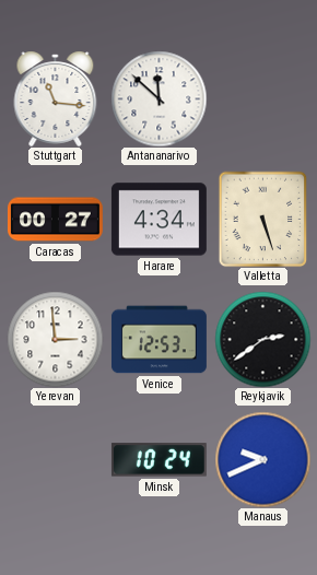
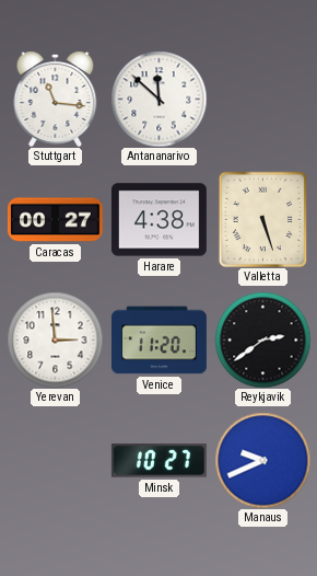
Harare: 4:34 -> 4:38 (158, 220)
Venice: 12:53 -> 11:20 (158, 341)
Minsk: 10:24 -> 10:27 (158, 461)
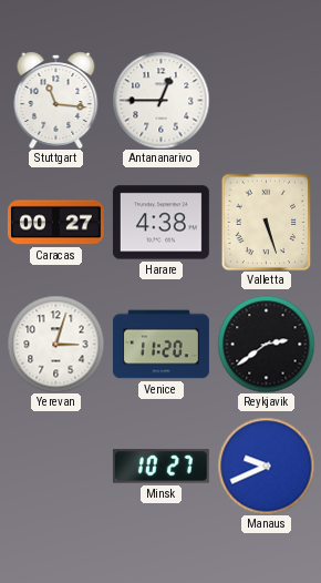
Antananarivo: 11:52 -> 12:45 (161, 100)
Yerevan: 2:59 -> 3:03 (55, 344)
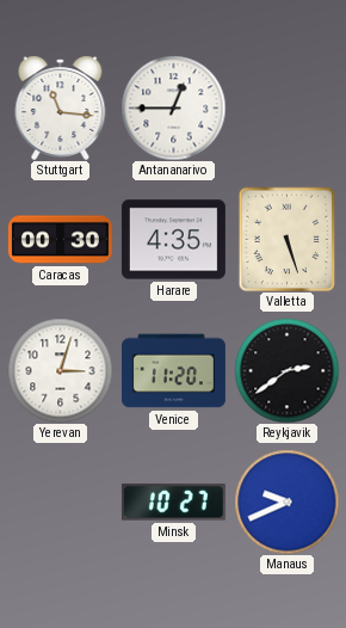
Caracas: 00:27 -> 00:30 (60, 240)
Harare: 4:38 -> 4:35 (173, 240)
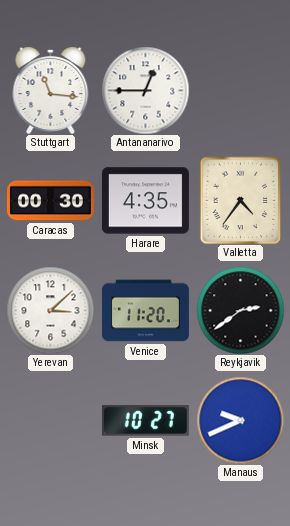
Valletta: 5:27 -> 4:36 (241, 200)
Yerevan: 3:03 -> 3:08 (50, 310)
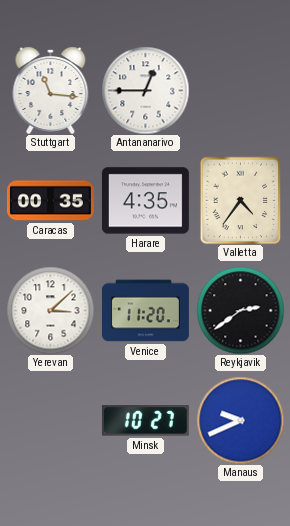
Caracas: 00:30 -> 00:35 (50, 201)
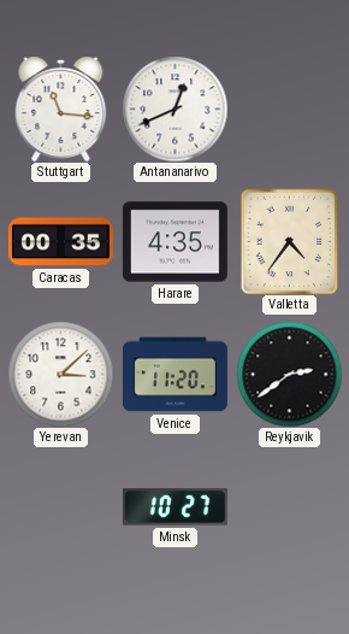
Antananarivo: 12:45 -> 12:41 (174, 108)
Manaus: 9:41 -> none (240, 420)
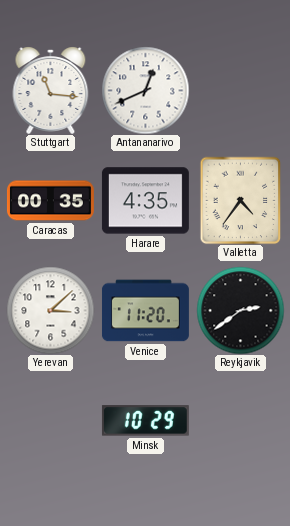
Minsk: 10:27 -> 10:29 (145, 421)
